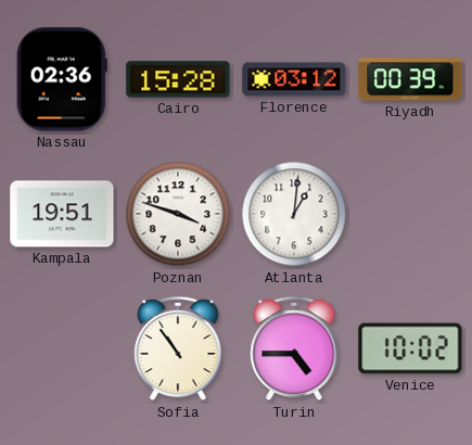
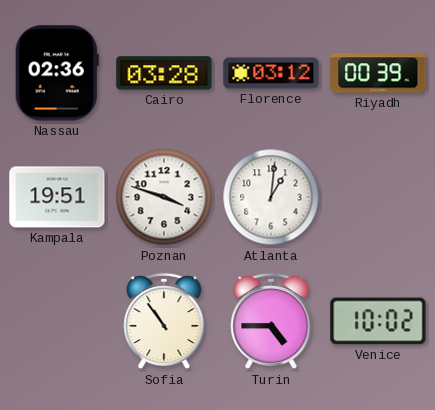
Cairo: 15:28 -> 03:28 (164, 73)
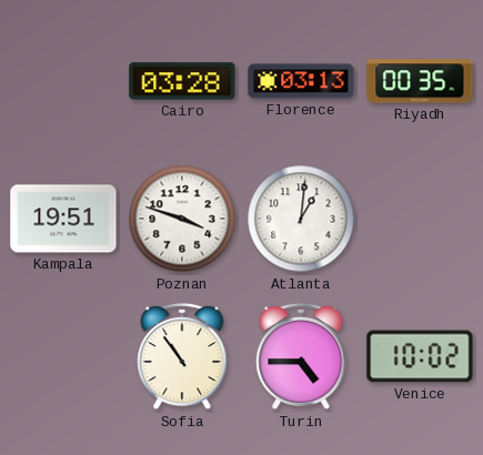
Nassau: 02:36 -> none (57, 73)
Florence: 03:12 -> 03:13 (301, 81)
Riyadh: 00:39 -> 00:35 (420, 81)
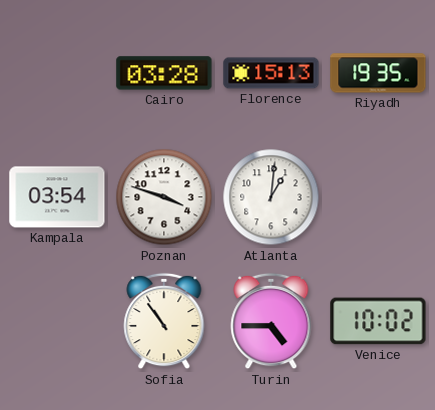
Florence: 03:13 -> 15:13 (271, 73)
Riyadh: 00:35 -> 19:35 (378, 73)
Kampala: 19:51 -> 03:54 (57, 197)
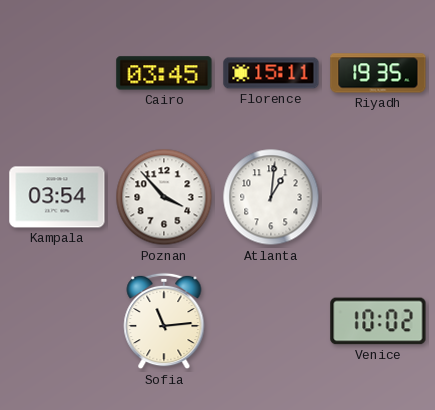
Cairo: 03:28 -> 03:45 (164, 73)
Florence: 15:13 -> 15:11 (271, 73)
Poznan: 3:48 -> 3:53 (164, 197)
Sofia: 10:54 -> 11:14 (164, 321)
Turin: 4:45 -> none (271, 321)
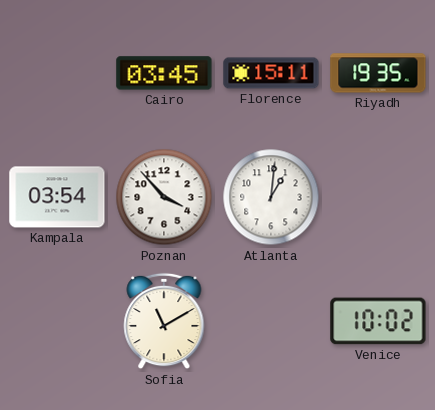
Sofia: 11:14 -> 11:10 (164, 321)
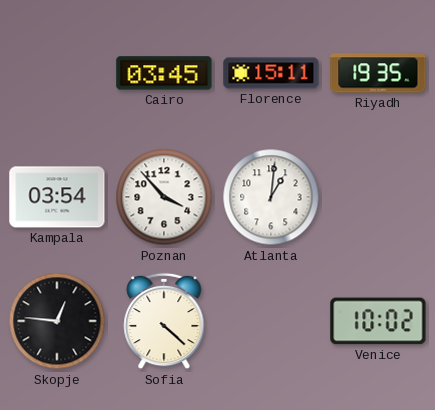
Skopje: none -> 12:46 (57, 321)
Sofia: 11:10 -> 4:22 (164, 321)
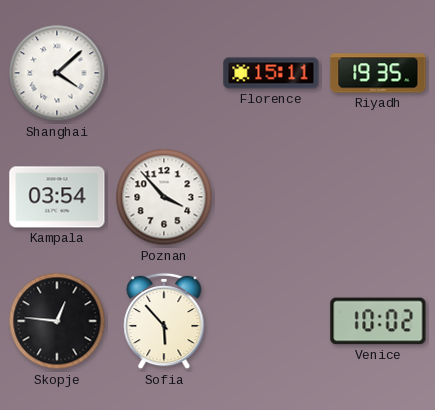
Shanghai: none -> 4:08 (57, 73)
Cairo: 03:45 -> none (164, 73)
Atlanta: 1:01 -> none (271, 197)
Sofia: 4:22 -> 5:53 (164, 321)
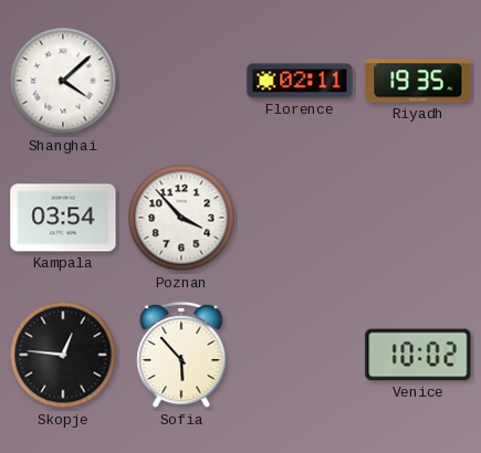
Florence: 15:11 -> 02:11 (300, 81)
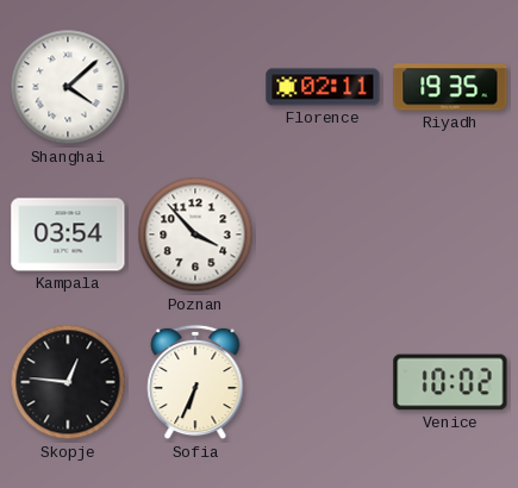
Sofia: 5:53 -> 6:34 (195, 382)
